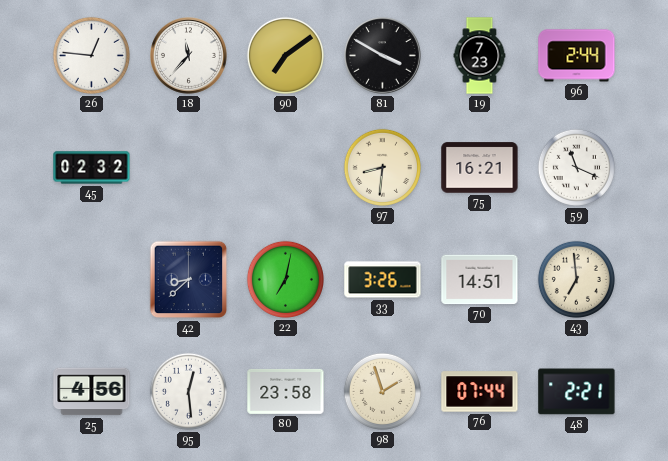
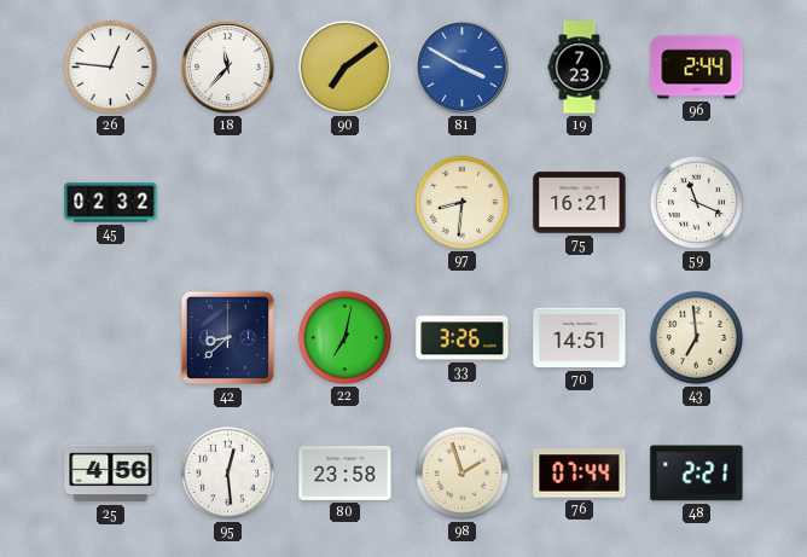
81 dial: black -> blue (463, 68)
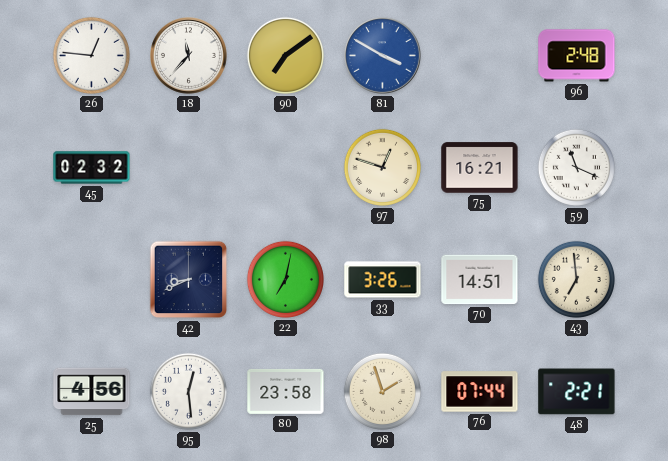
19: 7:23 -> none (580, 68)
96: 2:44 -> 2:48 (577, 56)
97: 8:31 -> 12:48 (382, 167)
42: 8:38 -> 8:41 (189, 280)
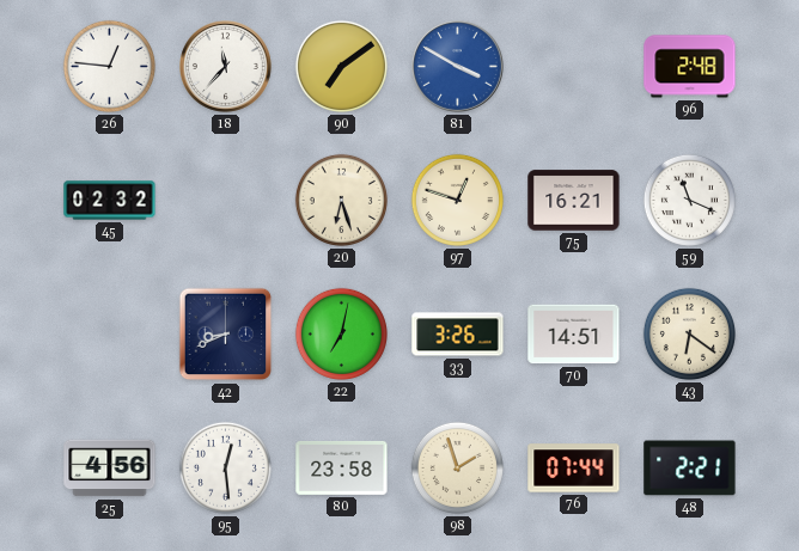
20: none -> 6:27 (341, 200)
43: 6:59 -> 6:21 (689, 333)
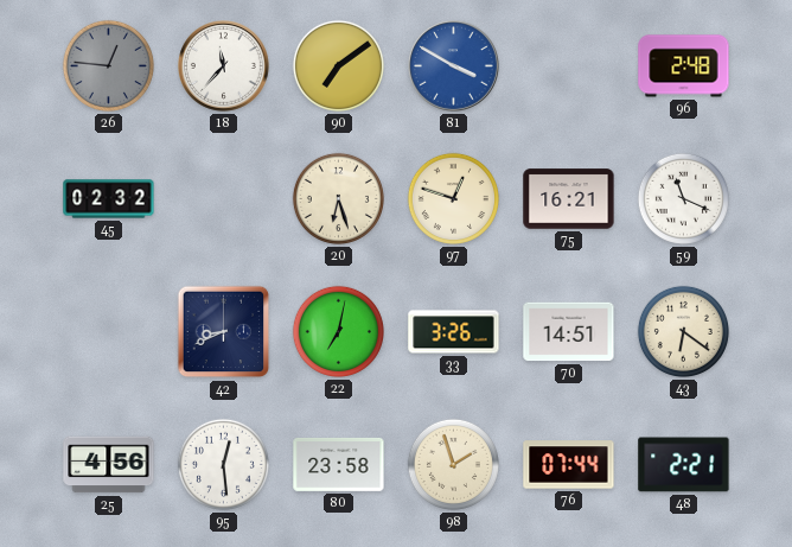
26 dial: white -> grey (108, 65)
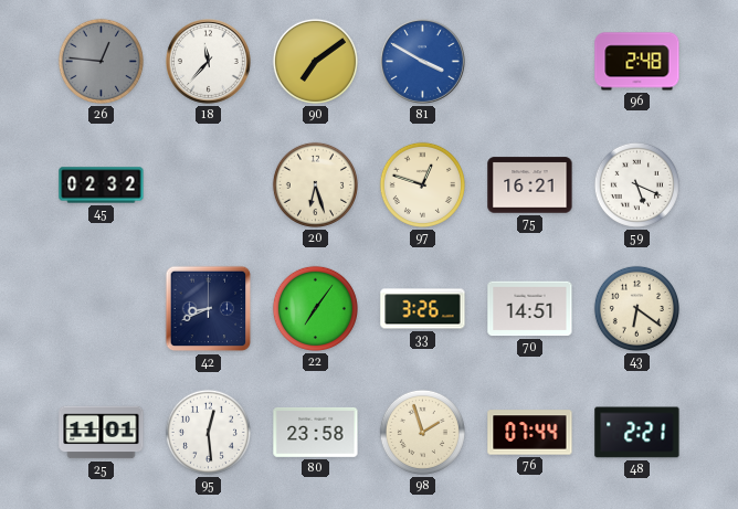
59: 11:19 -> 5:19 (636, 184)
22: 7:02 -> 7:06 (315, 308)
25: 4:56 -> 11:01 (102, 433)
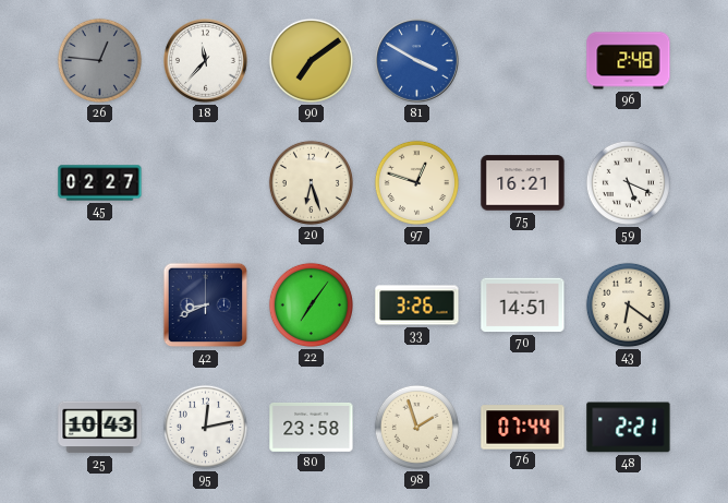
45: 02:32 -> 02:27 (100, 183)
25: 11:01 -> 10:43 (100, 428)
95: 12:29 -> 12:13 (205, 427)
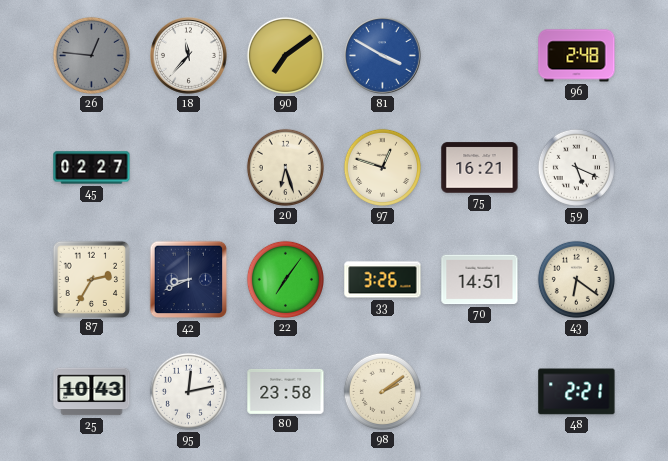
87: none -> 2:35 (91, 279)
98: 1:57 -> 2:09 (382, 391)
76: 07:44 -> none (523, 428)
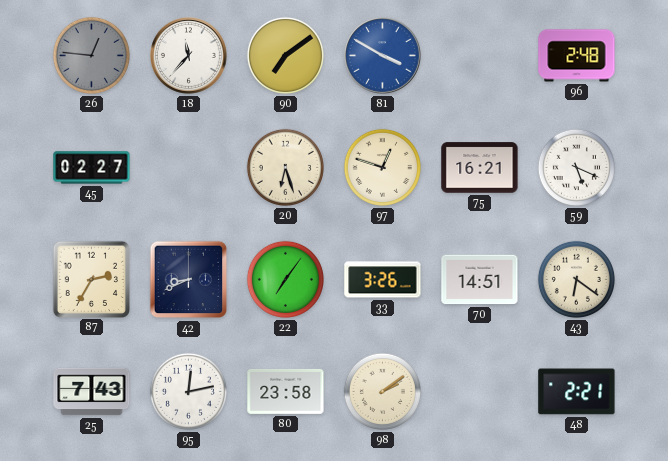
25: 10:43 -> 7:43 (92, 392)
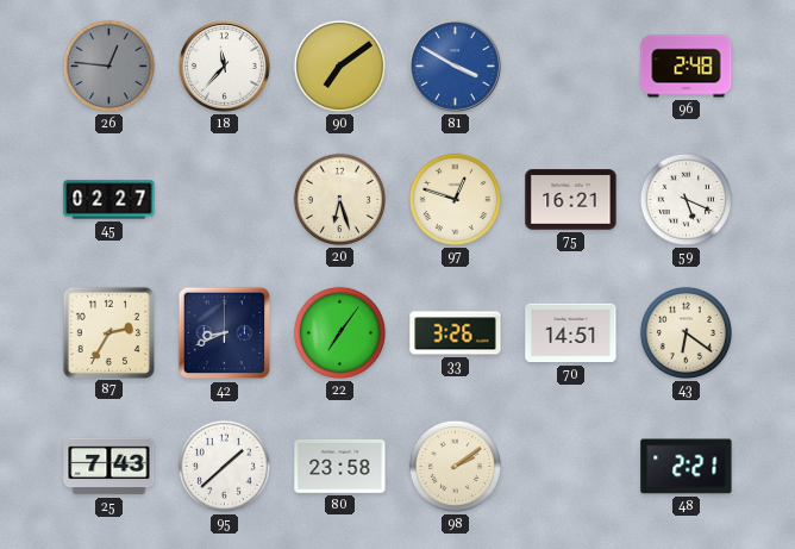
95: 12:13 -> 1:38 (224, 466)
